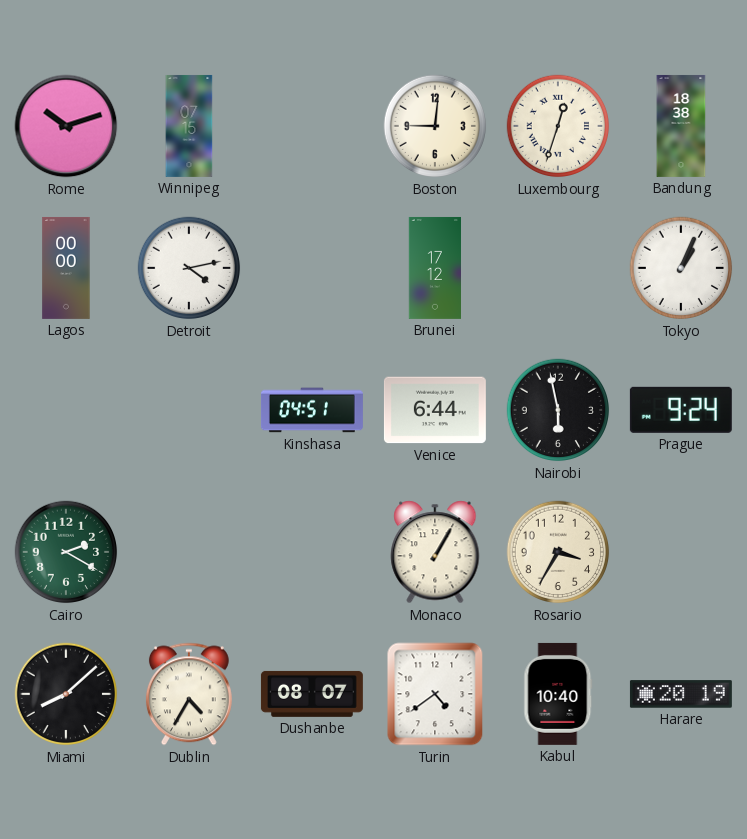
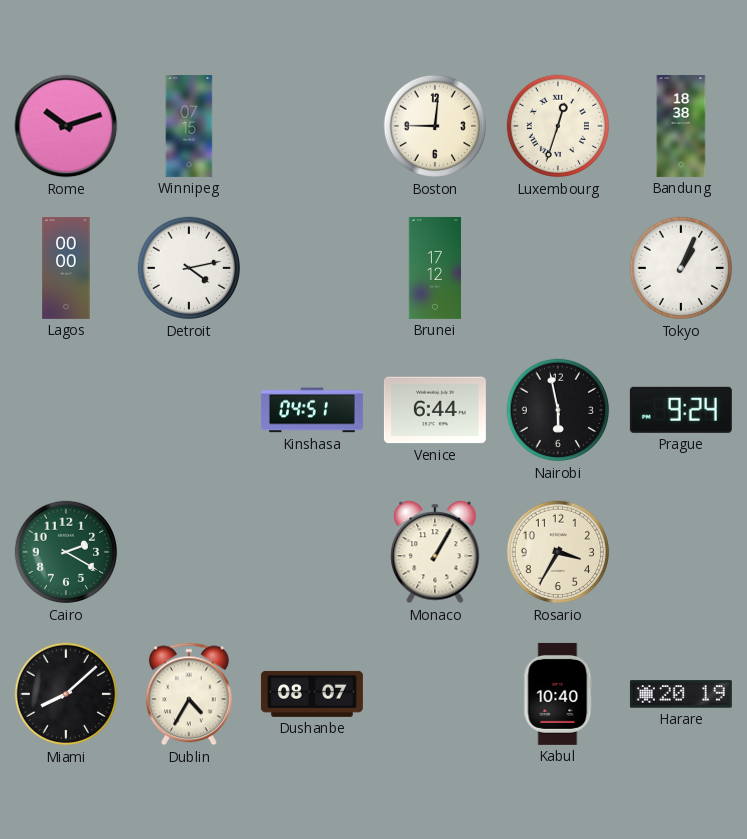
Turin: 4:39 -> none (435, 694)
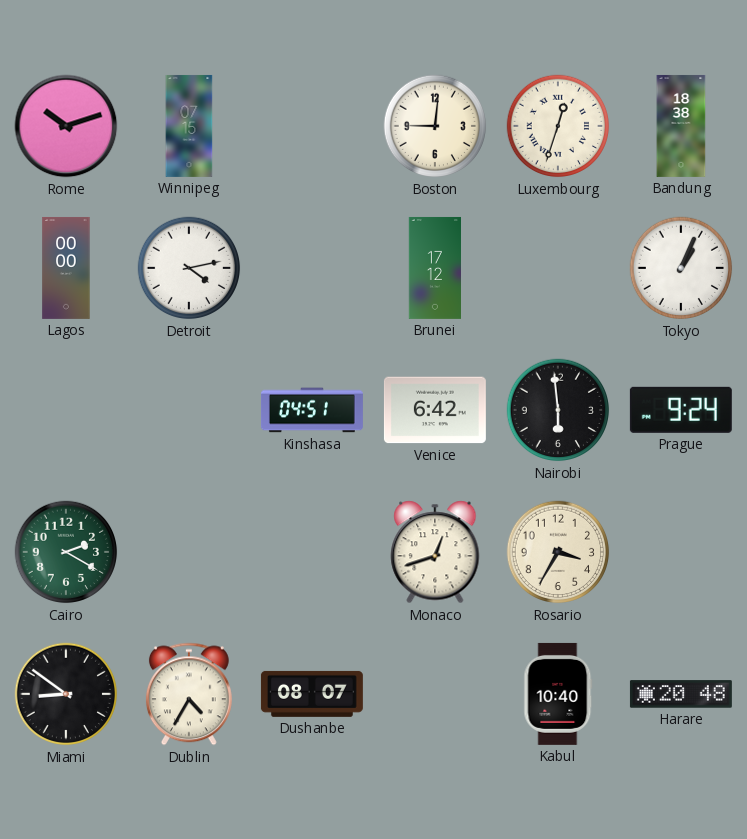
Venice: 6:44 -> 6:42 (435, 410)
Nairobi: 5:58 -> 5:59 (558, 410)
Monaco: 1:05 -> 12:42 (435, 552)
Miami: 8:08 -> 8:51 (66, 694)
Harare: 20:19 -> 20:48 (681, 694)
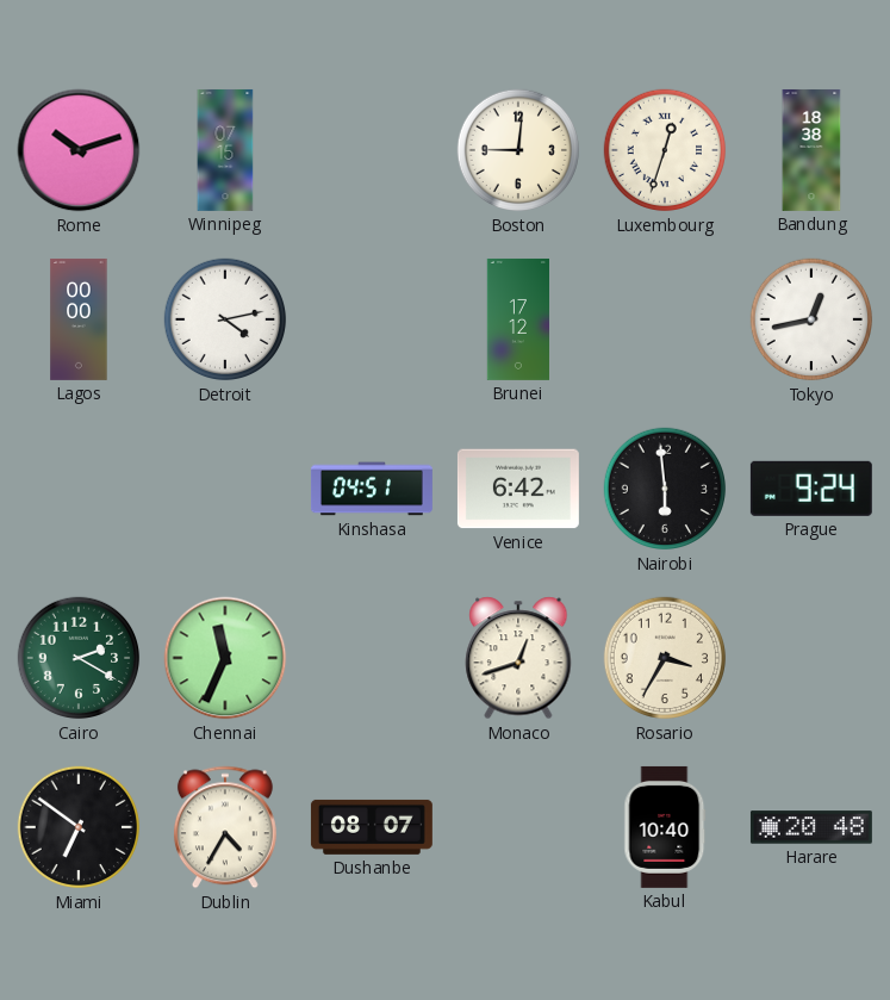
Tokyo: 1:04 -> 12:43 (811, 319)
Chennai: none -> 11:34 (225, 658)
Miami: 8:51 -> 6:51 (79, 827)
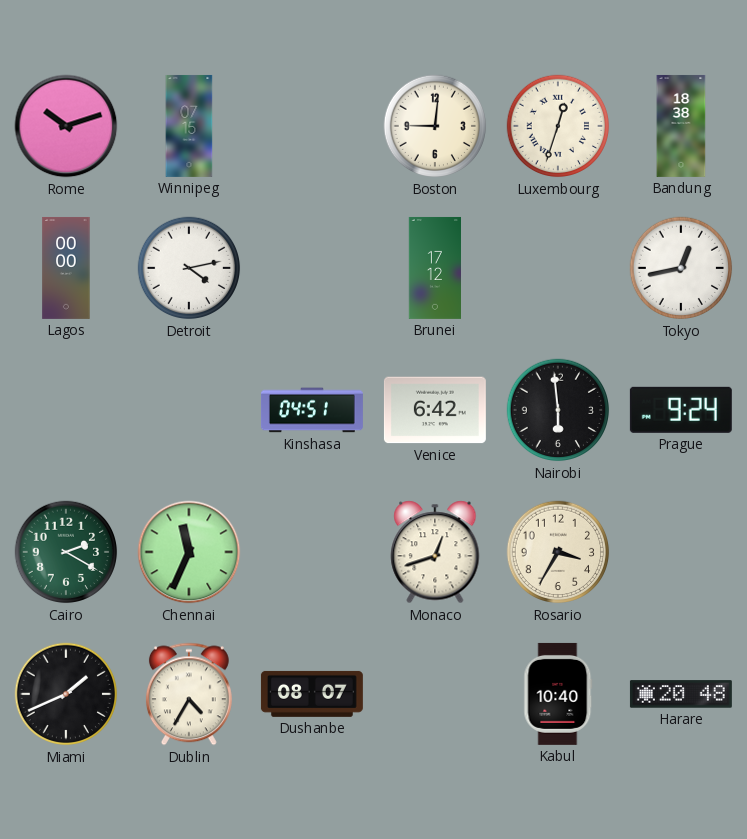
Miami: 6:51 -> 1:41 (66, 694)
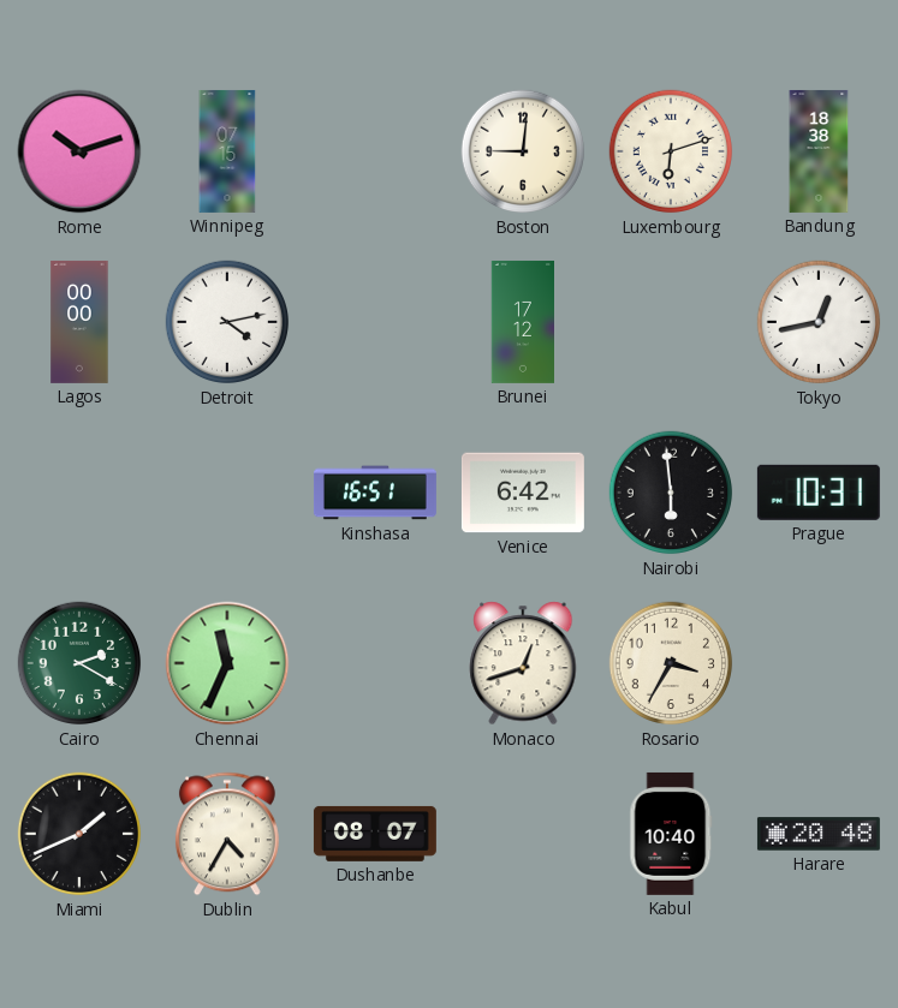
Luxembourg: 12:33 -> 6:12 (671, 151)
Kinshasa: 04:51 -> 16:51 (375, 493)
Prague: 9:24 -> 10:31 (819, 493)
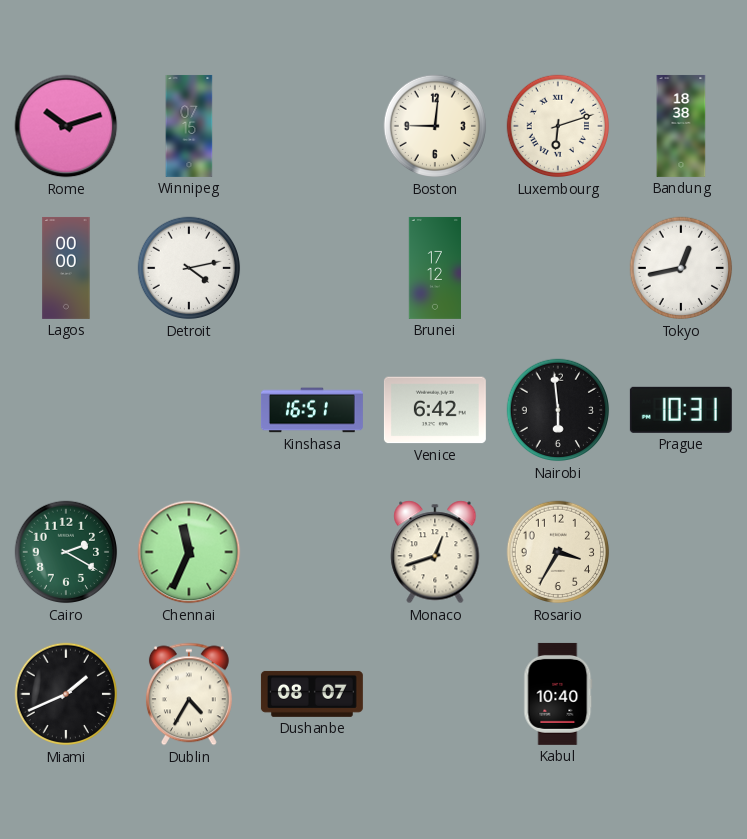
Harare: 20:48 -> none (819, 834)
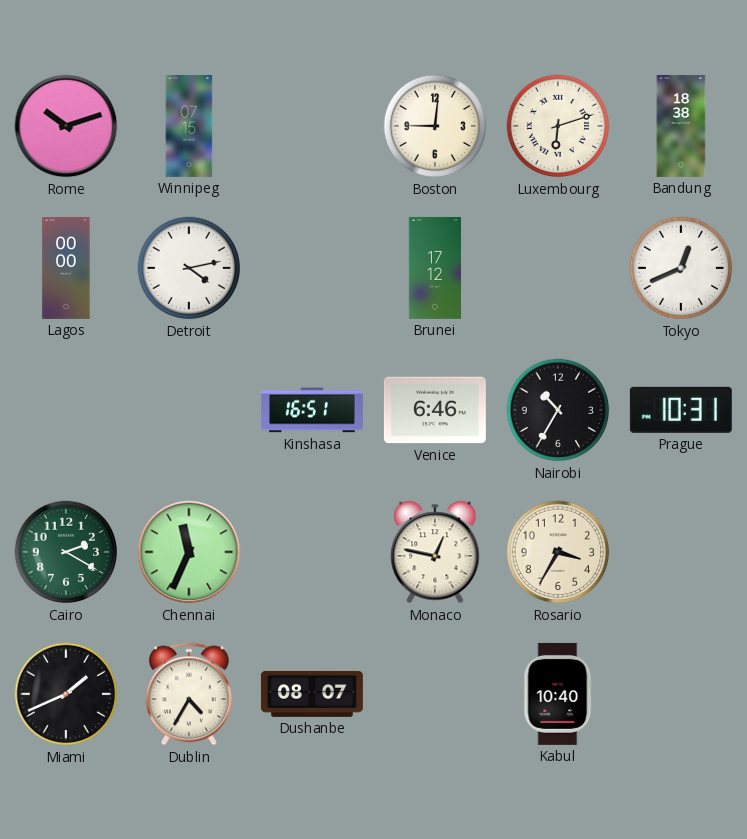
Tokyo: 12:43 -> 12:41 (681, 268)
Venice: 6:42 -> 6:46 (435, 410)
Nairobi: 5:59 -> 10:35 (558, 410)
Monaco: 12:42 -> 12:47 (435, 552)
